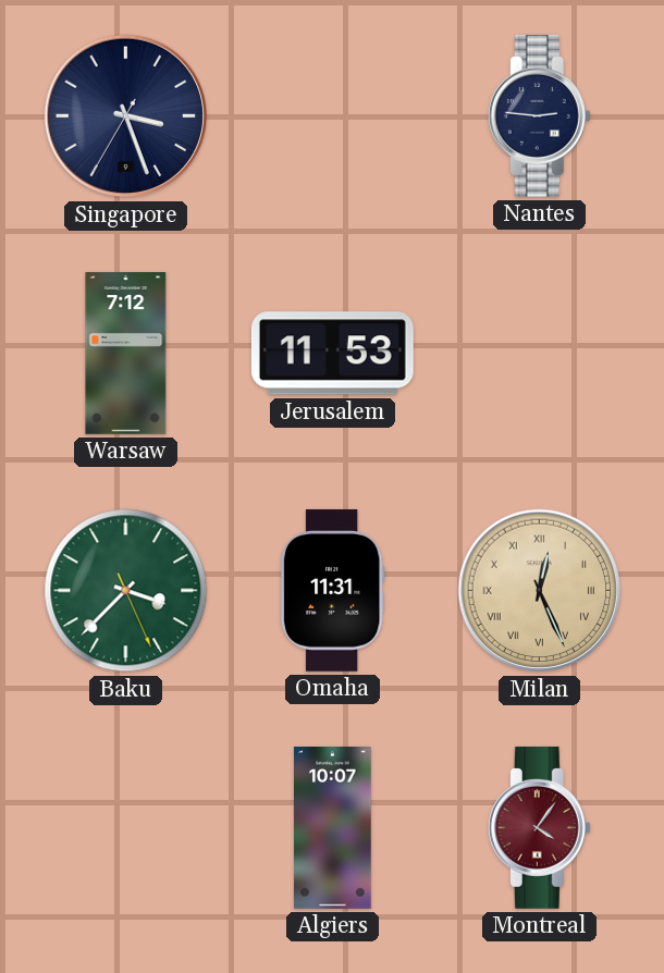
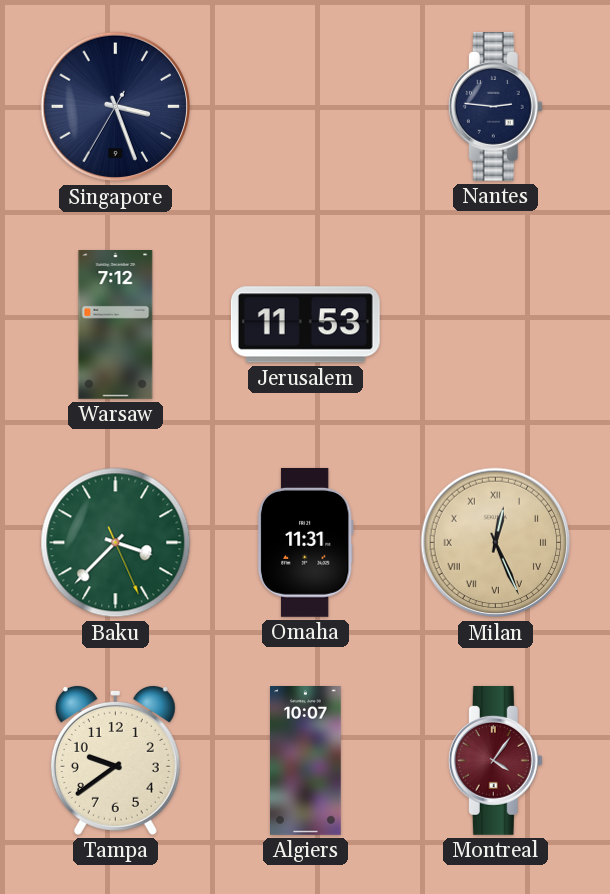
Tampa: none -> 9:39 (115, 760)
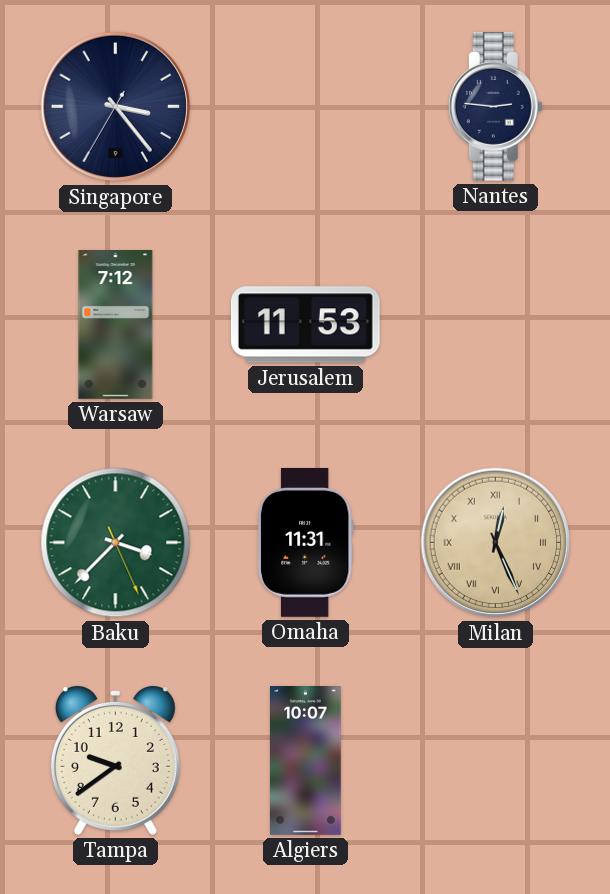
Singapore: 3:26 -> 3:23 (116, 107)
Montreal: 4:06 -> none (495, 760)
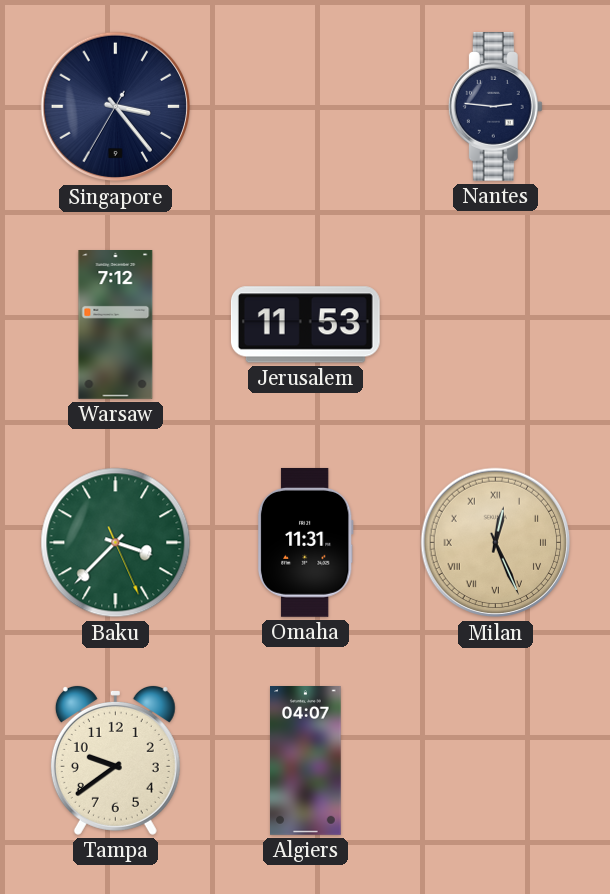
Algiers: 10:07 -> 04:07 (306, 761)
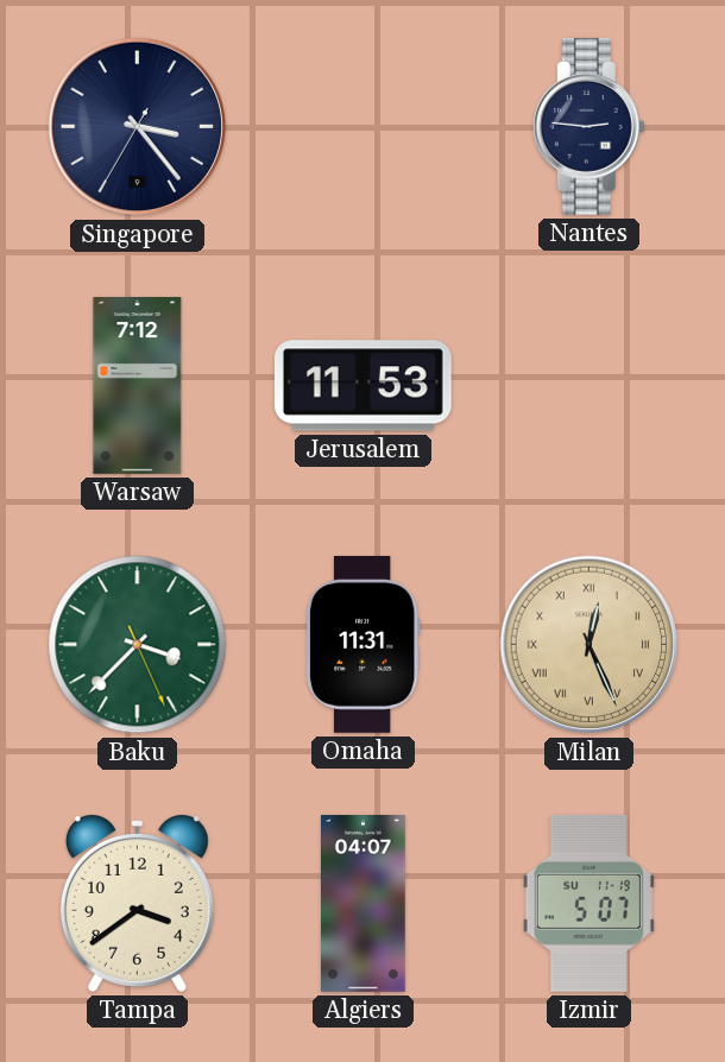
Tampa: 9:39 -> 3:39 (137, 903)
Izmir: none -> 5:07 (588, 903)
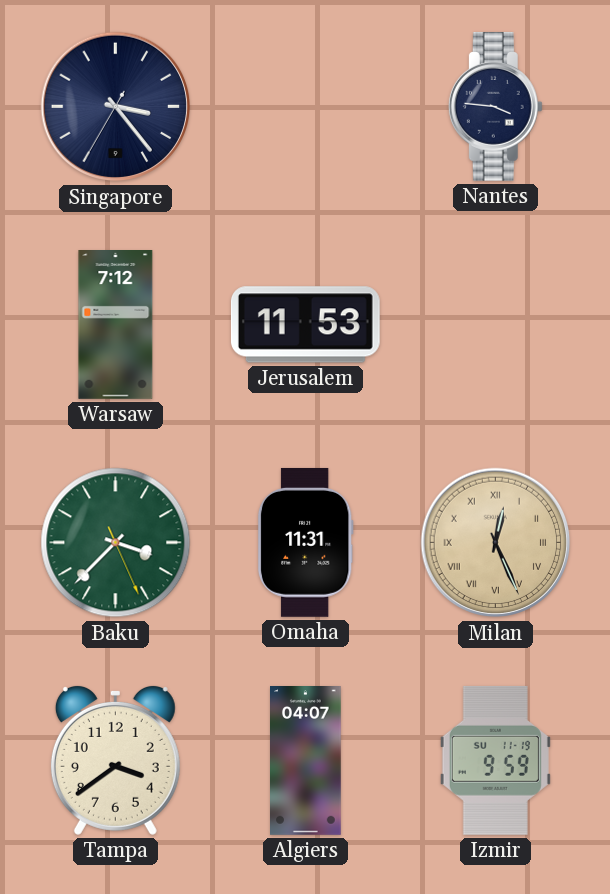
Nantes: 2:46 -> 3:46 (495, 106)
Izmir: 5:07 -> 9:59 (495, 760)
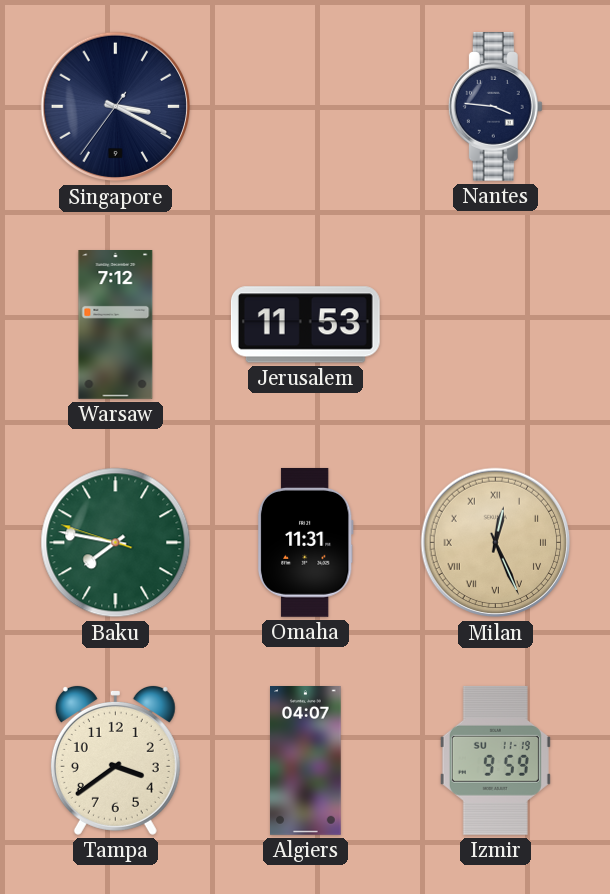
Singapore: 3:23 -> 3:19 (116, 107)
Baku: 3:37 -> 7:46 (116, 543)
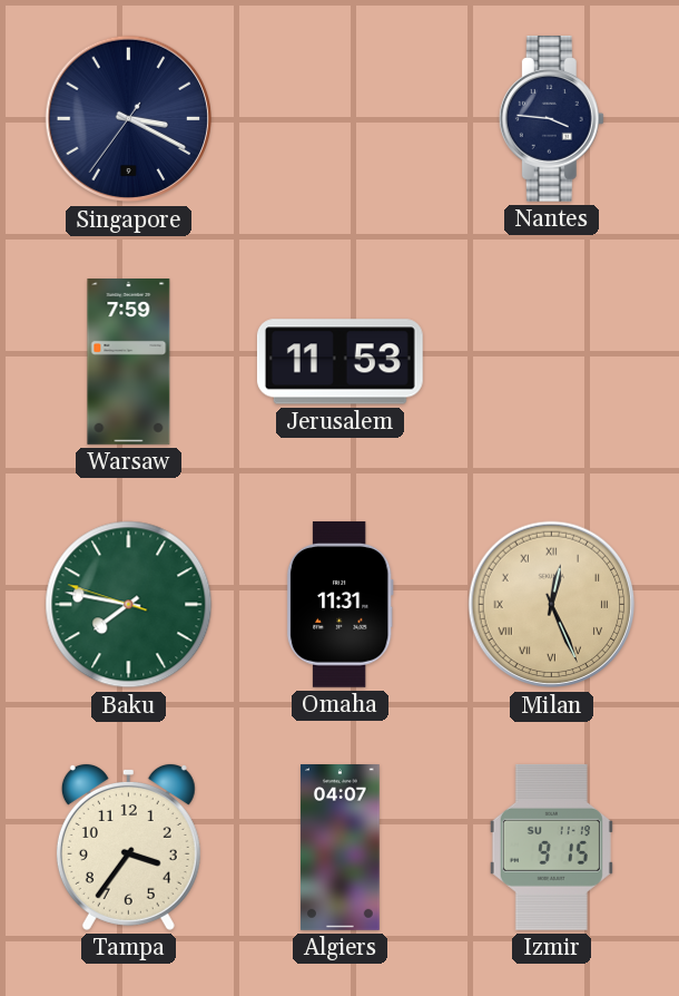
Warsaw: 7:12 -> 7:59 (129, 362)
Tampa: 3:39 -> 3:36 (128, 847)
Izmir: 9:59 -> 9:15 (551, 847)
